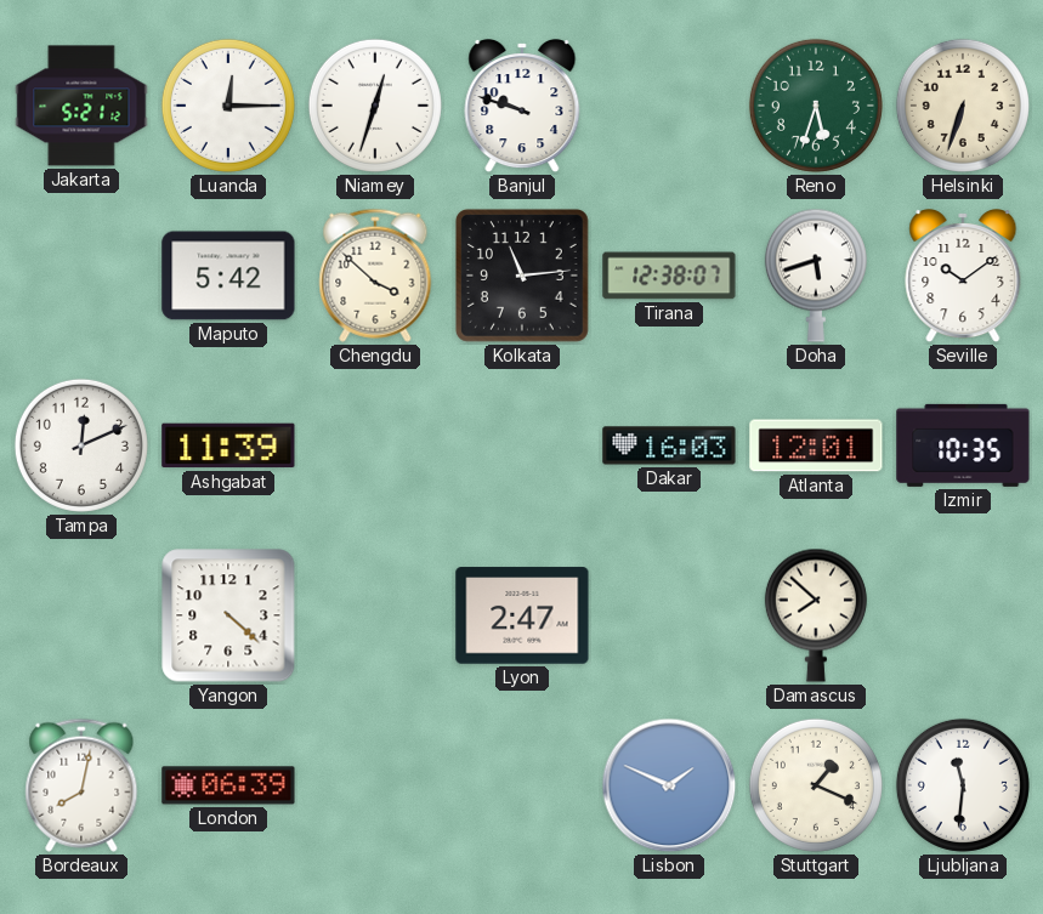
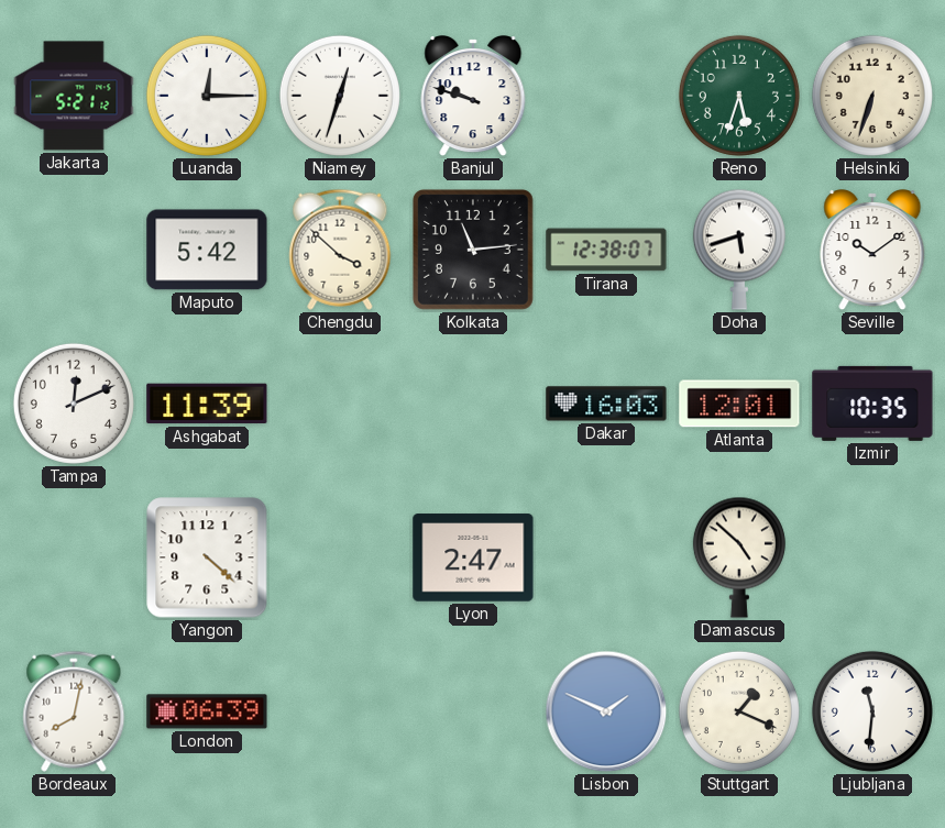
Damascus: 7:52 -> 4:52 (739, 557)
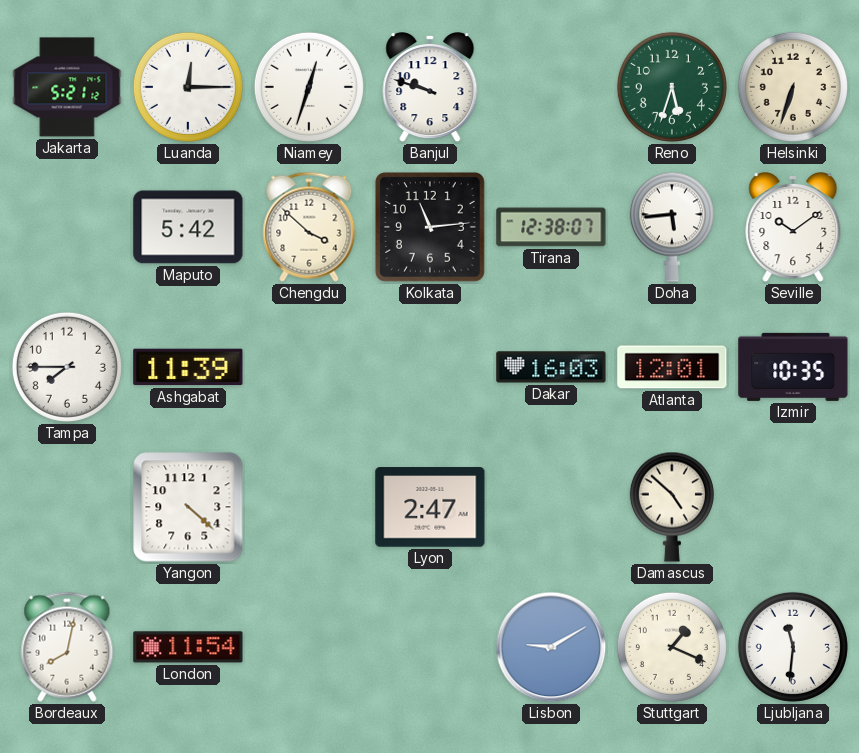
Doha: 5:42 -> 5:44 (672, 227)
Tampa: 12:11 -> 7:45 (67, 367)
London: 06:39 -> 11:54 (188, 647)
Lisbon: 1:49 -> 9:10 (551, 647)
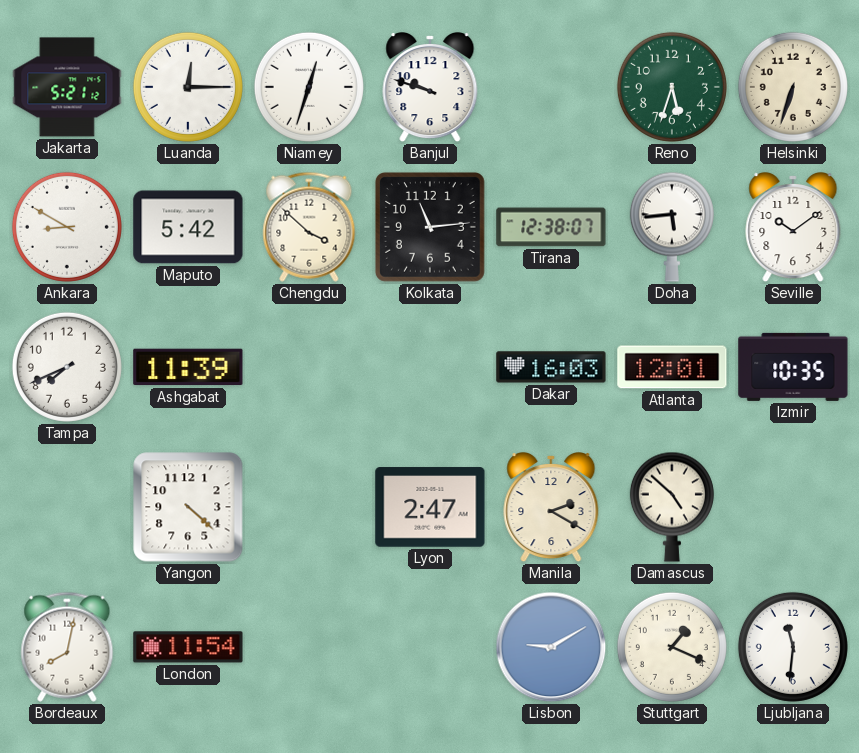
Ankara: none -> 8:50 (67, 227)
Tampa: 7:45 -> 7:41 (67, 367)
Manila: none -> 2:20 (551, 508)
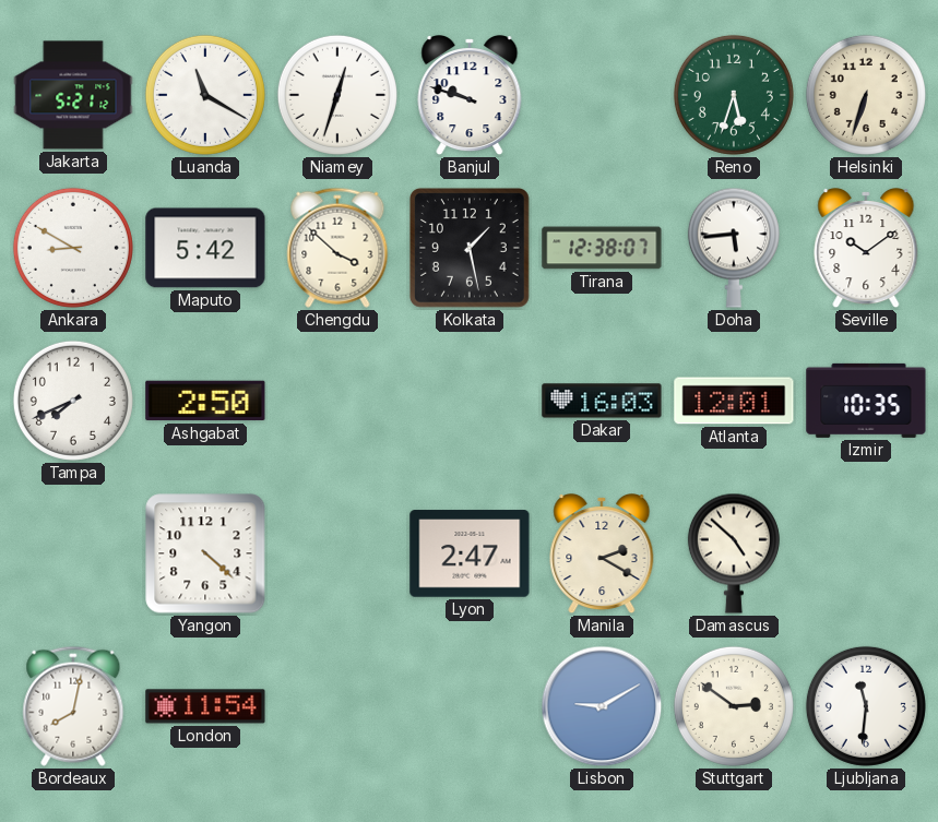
Luanda: 12:15 -> 11:20 (205, 95)
Kolkata: 11:14 -> 1:28 (470, 248)
Ashgabat: 11:39 -> 2:50 (205, 401)
Stuttgart: 1:19 -> 2:51 (734, 706)
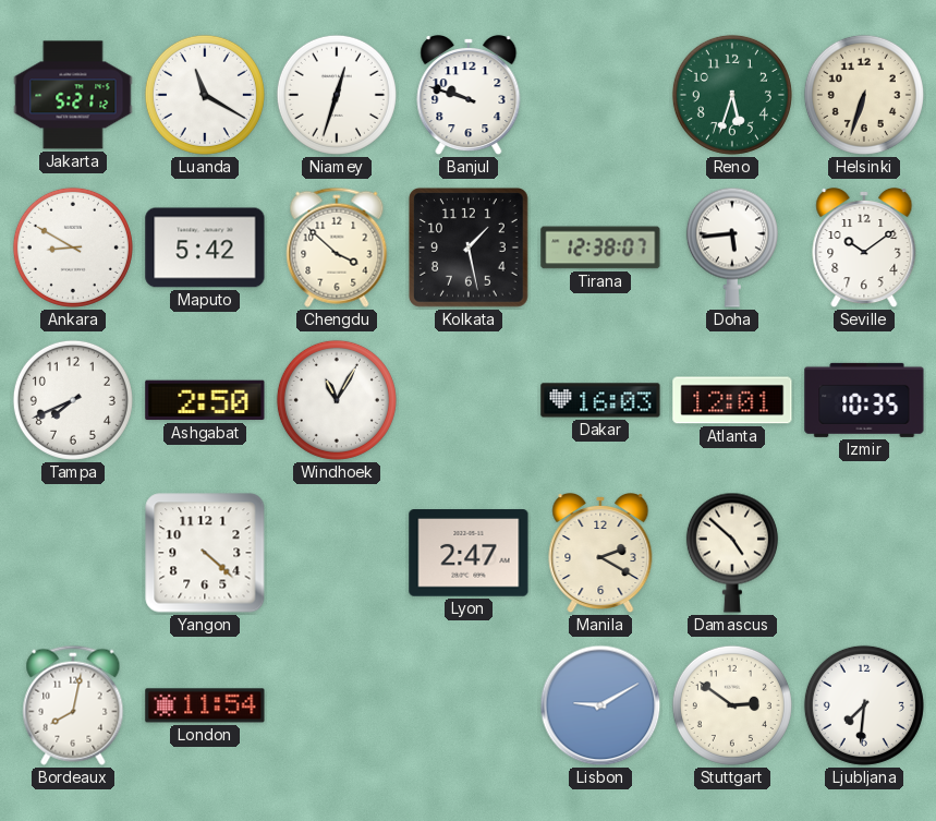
Windhoek: none -> 11:05 (337, 400)
Ljubljana: 11:31 -> 7:31 (864, 705)
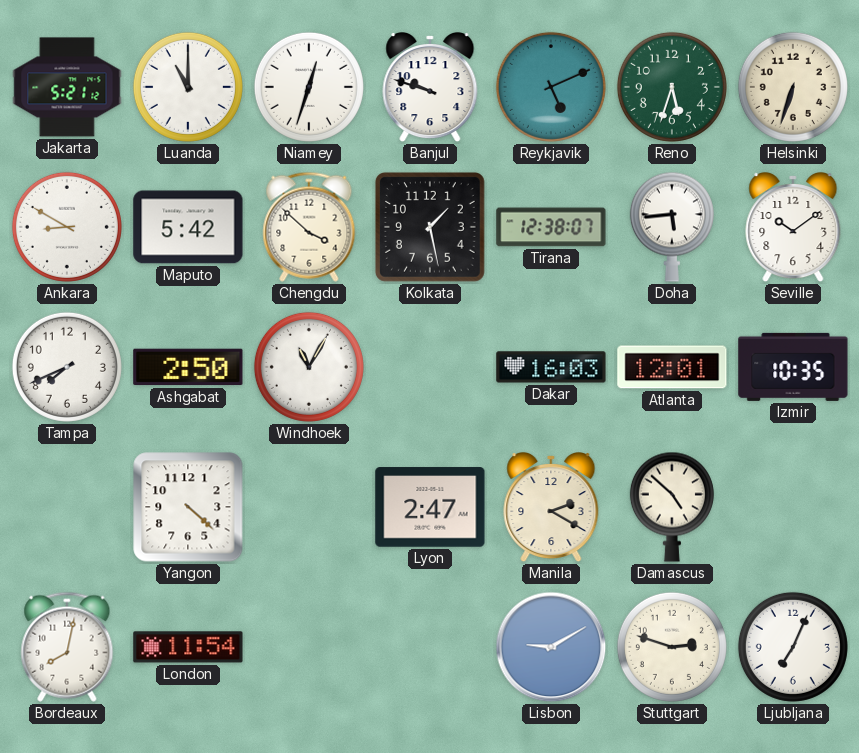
Luanda: 11:20 -> 11:00 (188, 87)
Reykjavik: none -> 5:11 (551, 87)
Stuttgart: 2:51 -> 2:48 (672, 647)
Ljubljana: 7:31 -> 7:04 (793, 647)
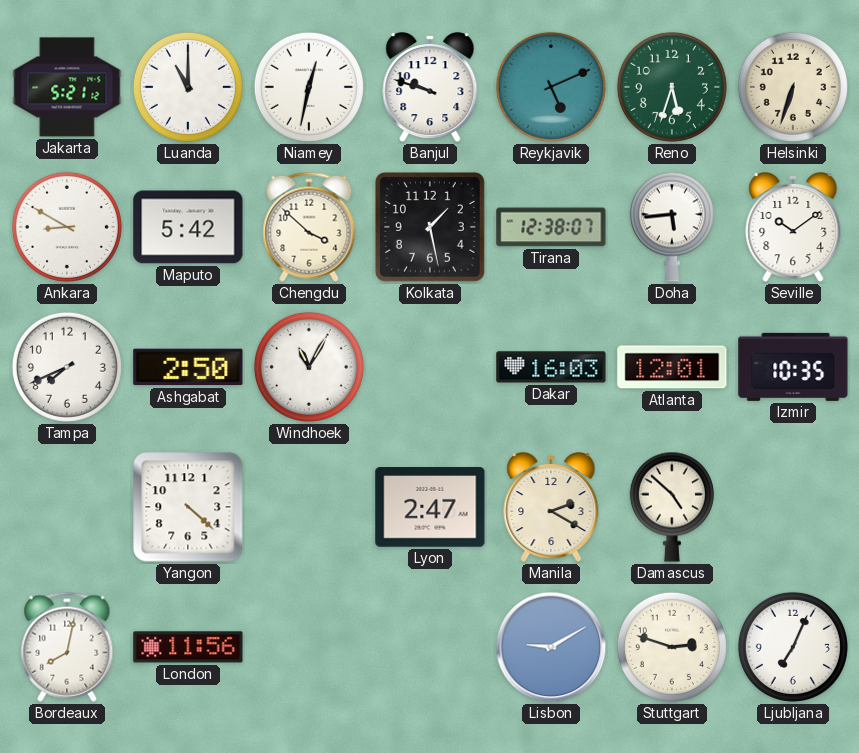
Niamey: 12:33 -> 12:32 (309, 87)
London: 11:54 -> 11:56 (188, 647)
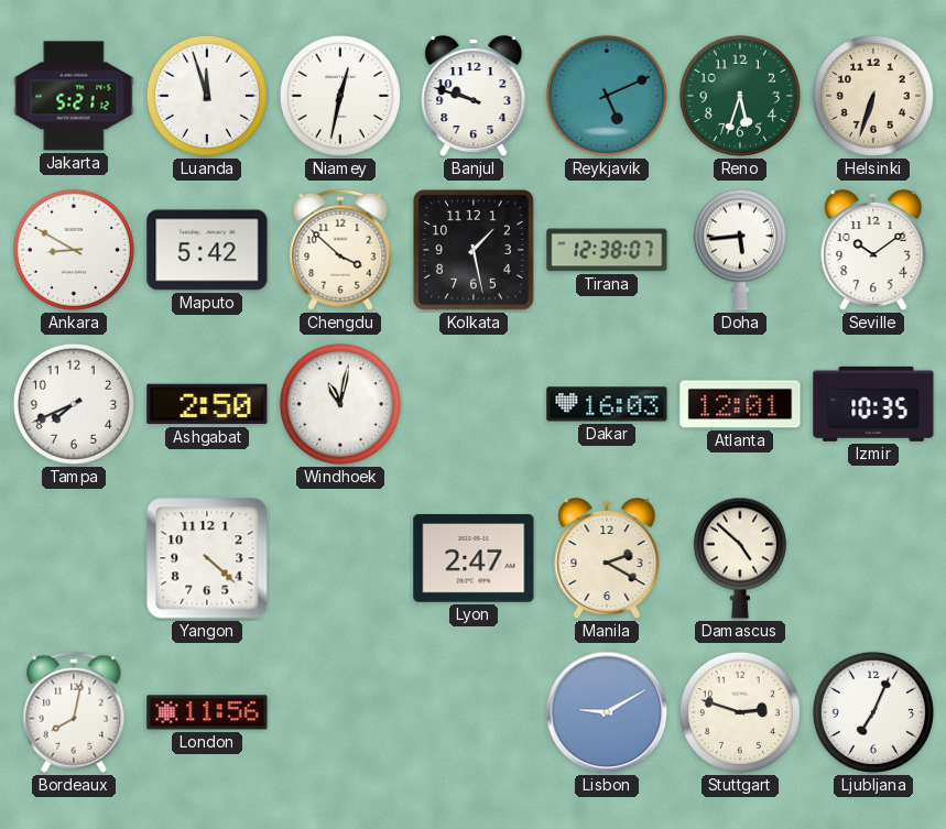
Luanda: 11:00 -> 11:57 (207, 96)
Windhoek: 11:05 -> 11:02 (340, 404)
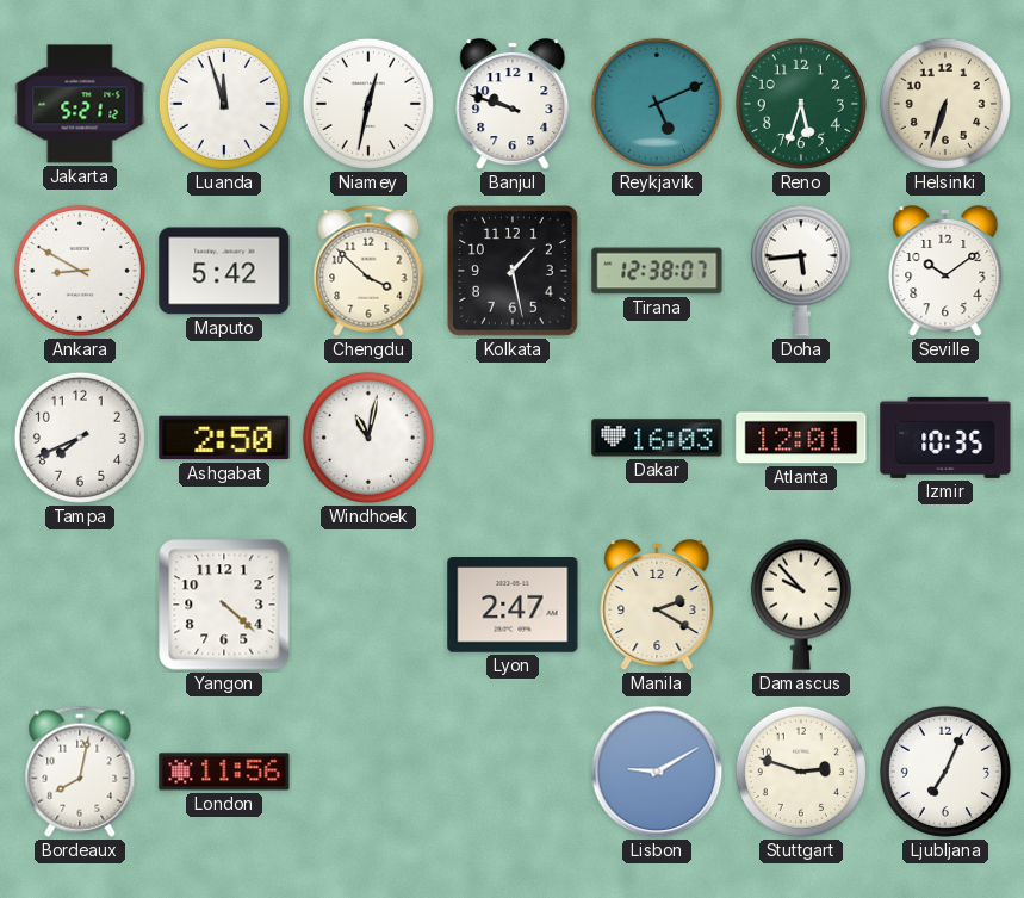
Damascus: 4:52 -> 9:53 (801, 605)
